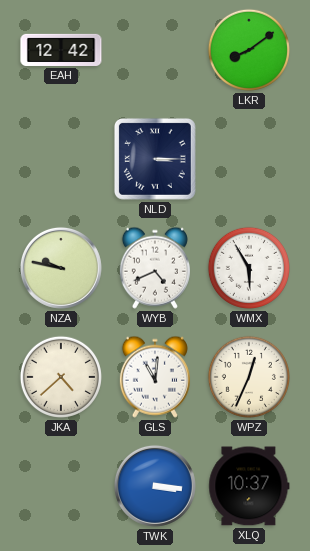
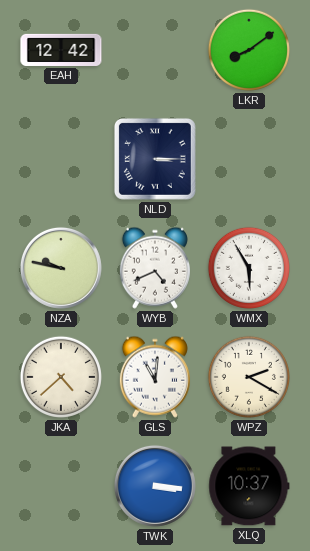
WPZ: 12:34 -> 2:20 (249, 377)
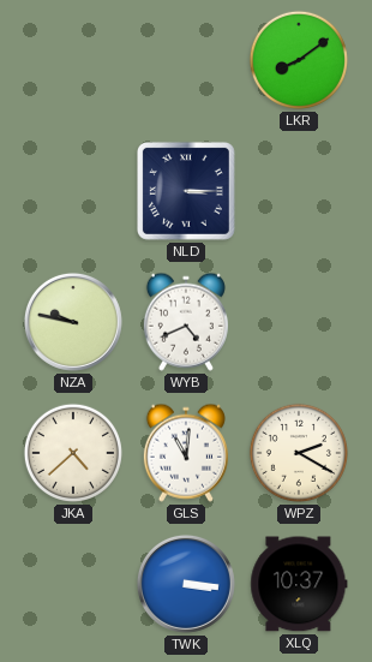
EAH: 12:42 -> none (61, 50)
WMX: 5:55 -> none (249, 268)
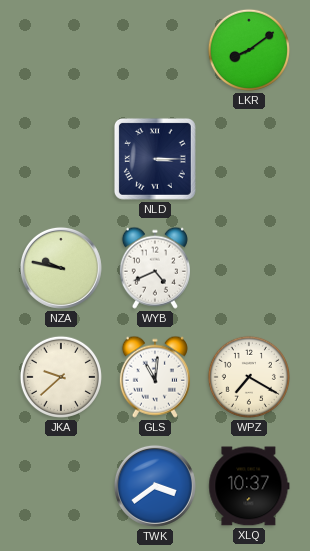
JKA: 4:38 -> 9:38 (61, 377)
WPZ: 2:20 -> 7:20 (249, 377)
TWK: 3:16 -> 3:39 (155, 486)
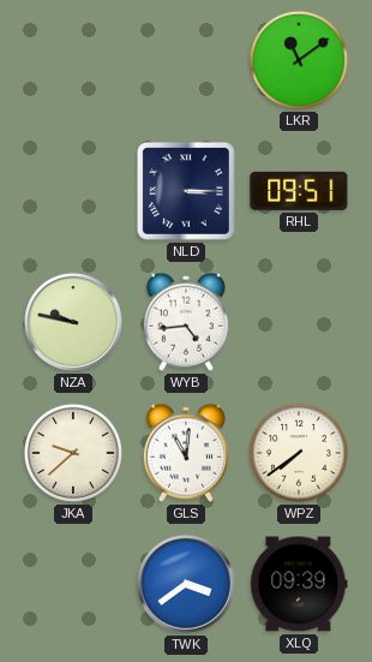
LKR: 8:09 -> 11:09 (299, 60)
RHL: none -> 09:51 (299, 191)
WYB: 4:41 -> 4:44 (186, 322)
WPZ: 7:20 -> 7:39 (299, 453)
XLQ: 10:37 -> 09:39 (299, 584)
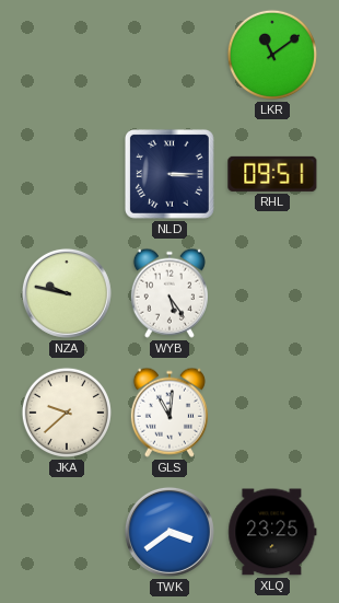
WYB: 4:44 -> 5:24 (169, 293)
WPZ: 7:39 -> none (299, 453)
XLQ: 09:39 -> 23:25 (272, 532)
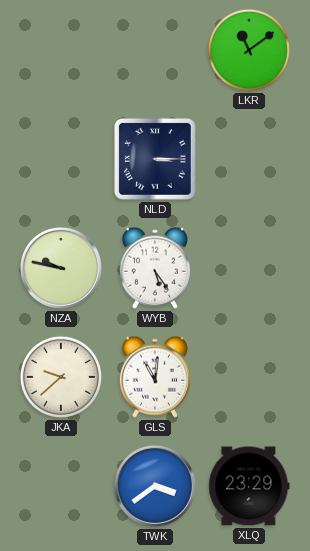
RHL: 09:51 -> none (272, 174)
XLQ: 23:25 -> 23:29 (249, 486)
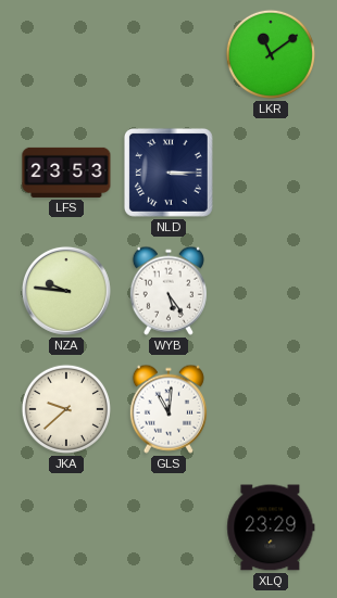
LFS: none -> 23:53 (66, 173)
NZA: 9:47 -> 9:46 (66, 291)
TWK: 3:39 -> none (155, 486)
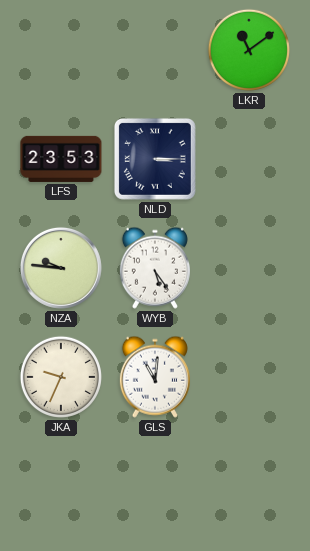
JKA: 9:38 -> 9:34 (61, 377)
XLQ: 23:29 -> none (271, 527)
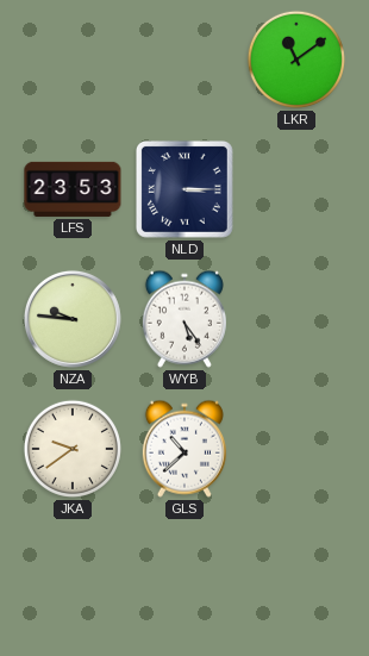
JKA: 9:34 -> 9:39 (73, 449)
GLS: 11:01 -> 10:38 (185, 449)
